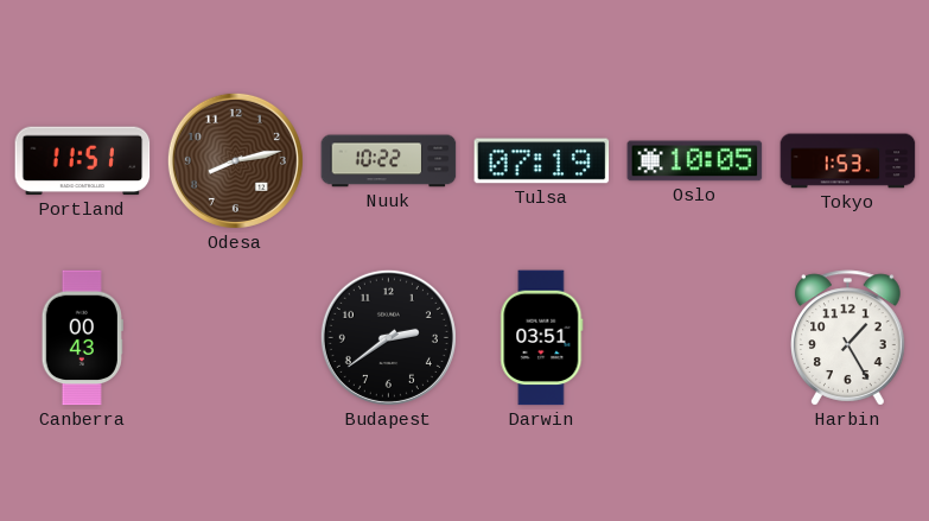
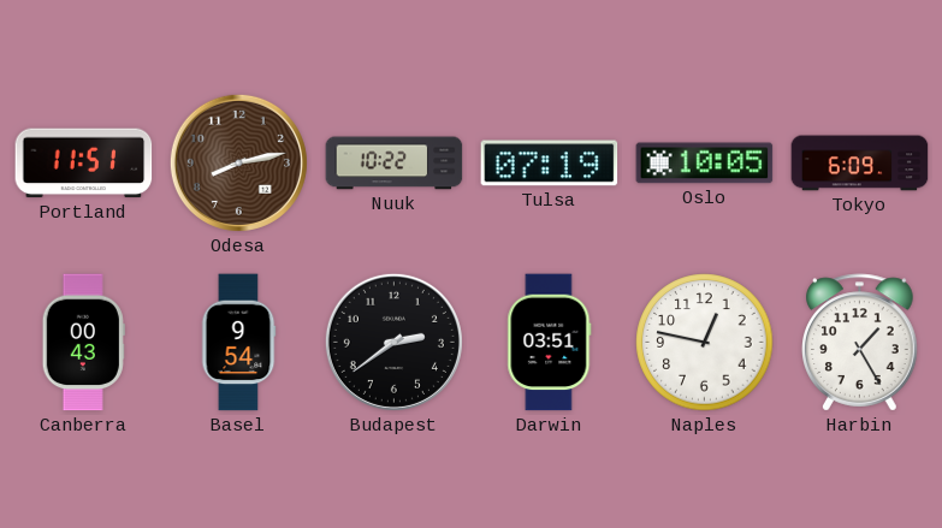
Tokyo: 1:53 -> 6:09 (860, 164)
Basel: none -> 9:54 (238, 343)
Naples: none -> 12:47 (705, 343)
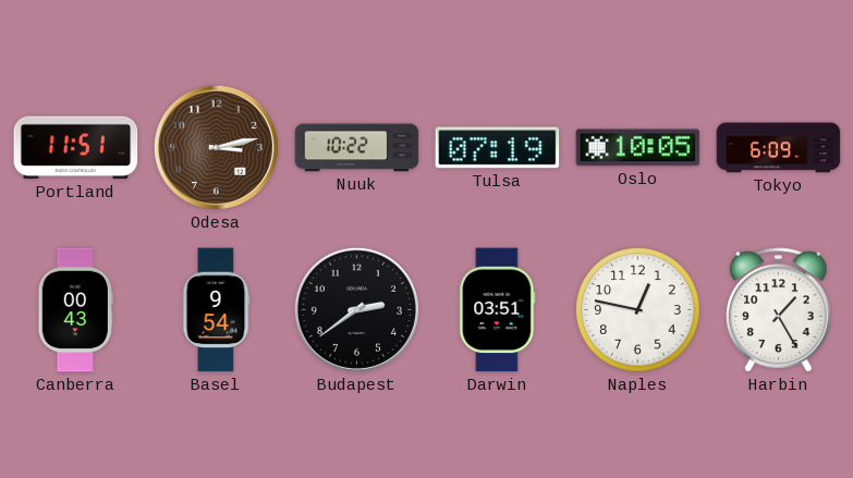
Odesa: 8:13 -> 3:13 (216, 147)
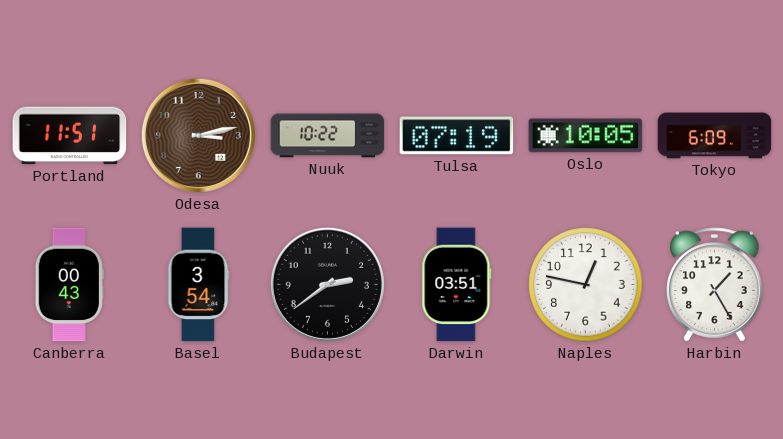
Basel: 9:54 -> 3:54 (198, 285)
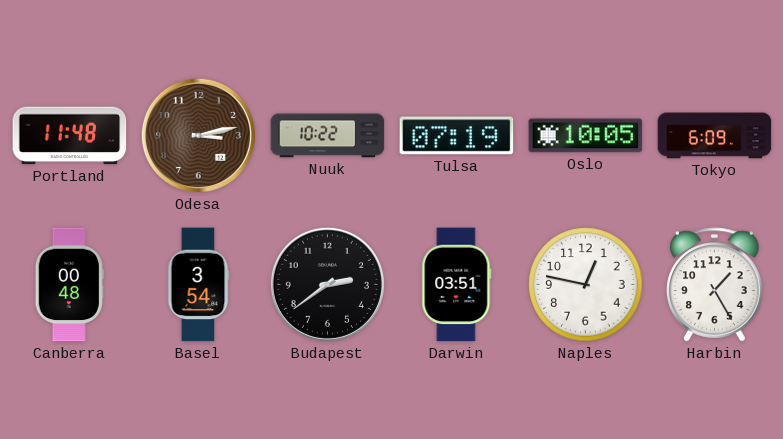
Portland: 11:51 -> 11:48 (70, 136)
Canberra: 00:43 -> 00:48 (69, 285)
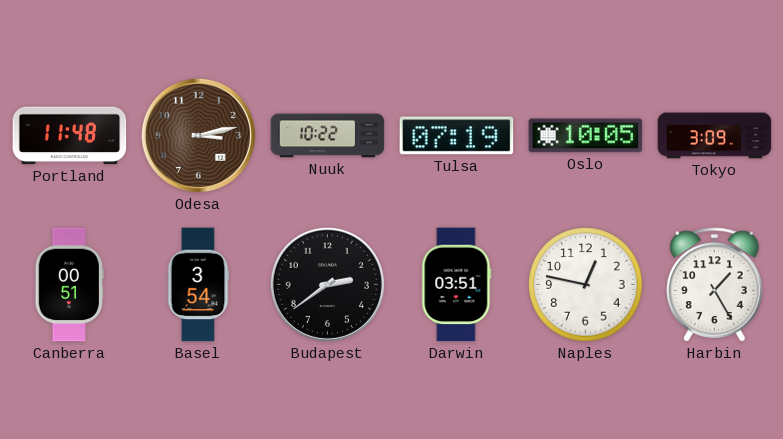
Tokyo: 6:09 -> 3:09 (715, 136)
Canberra: 00:48 -> 00:51 (69, 285)
